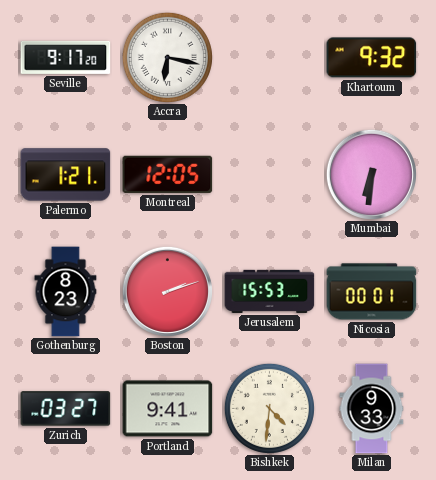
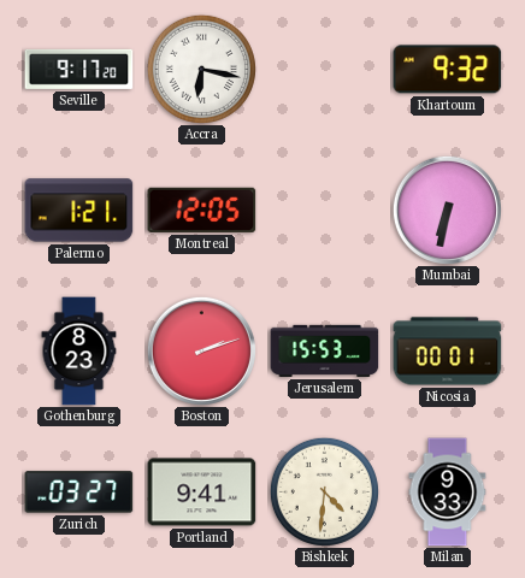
Mumbai: 6:31 -> 6:32 (447, 210)
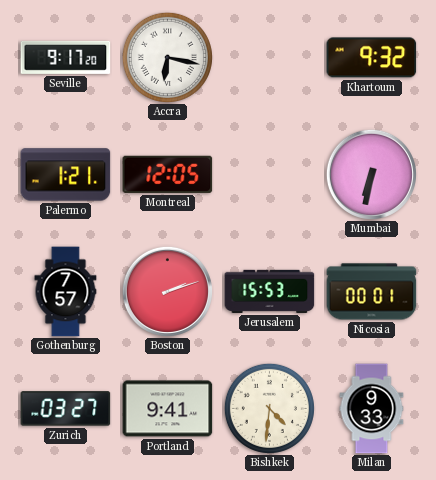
Gothenburg: 8:23 -> 7:57 (66, 292)
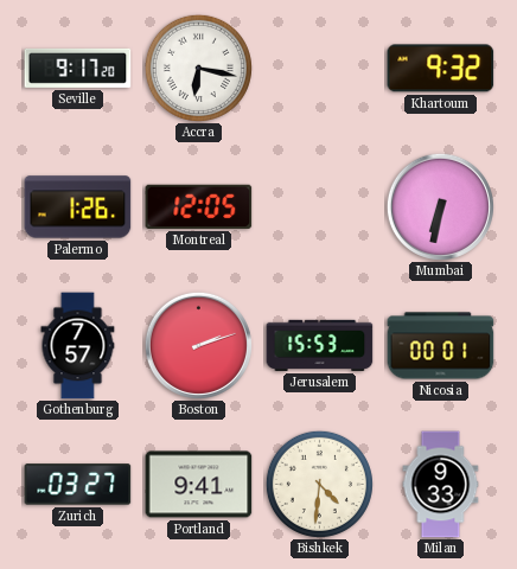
Palermo: 1:21 -> 1:26 (78, 207)
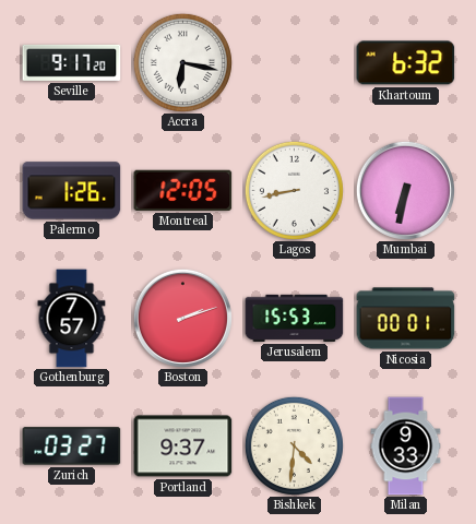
Khartoum: 9:32 -> 6:32 (406, 63)
Lagos: none -> 8:43 (294, 190)
Portland: 9:41 -> 9:37 (183, 446)
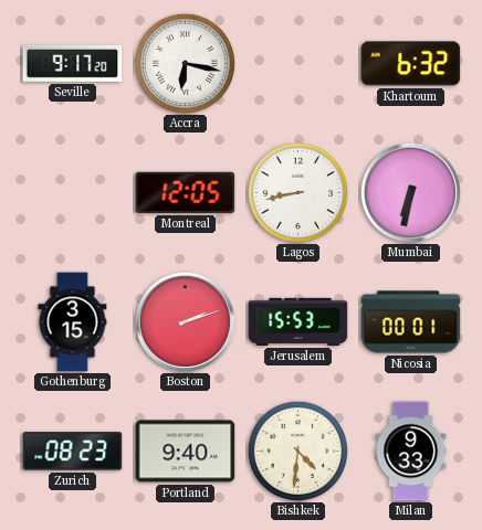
Palermo: 1:26 -> none (72, 191)
Gothenburg: 7:57 -> 3:15 (73, 322)
Zurich: 03:27 -> 08:23 (73, 452)
Portland: 9:37 -> 9:40 (186, 452)
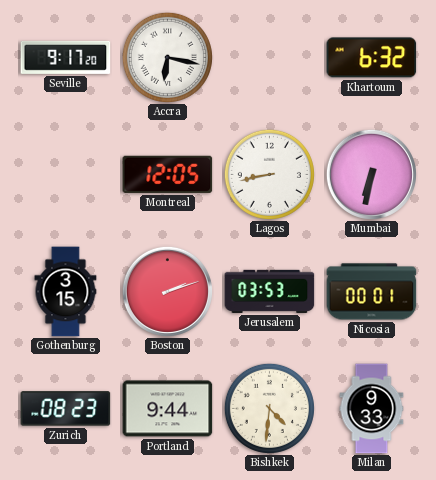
Jerusalem: 15:53 -> 03:53 (270, 291)
Portland: 9:40 -> 9:44 (168, 409)
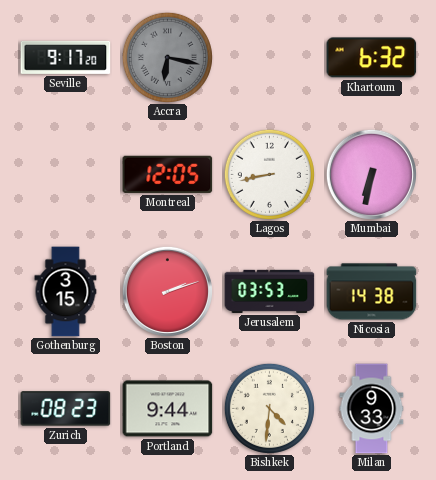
Accra dial: white -> grey (167, 57)
Nicosia: 00:01 -> 14:38 (372, 292)
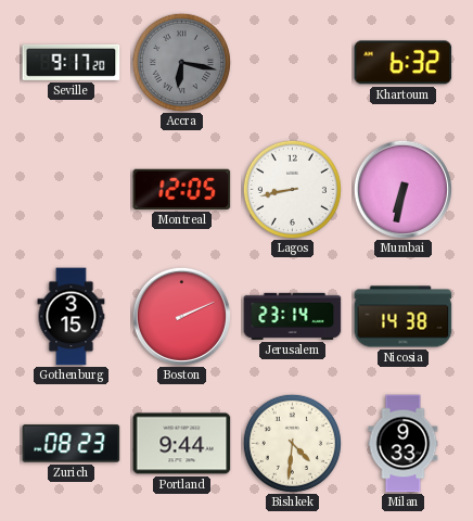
Boston: 2:12 -> 2:11 (181, 316)
Jerusalem: 03:53 -> 23:14 (293, 316)
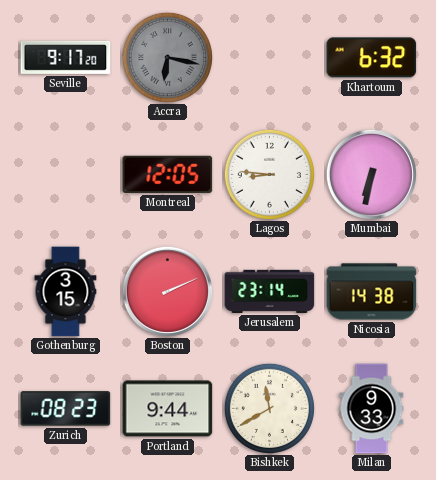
Lagos: 8:43 -> 8:46 (269, 174)
Bishkek: 4:31 -> 11:40 (269, 408)
